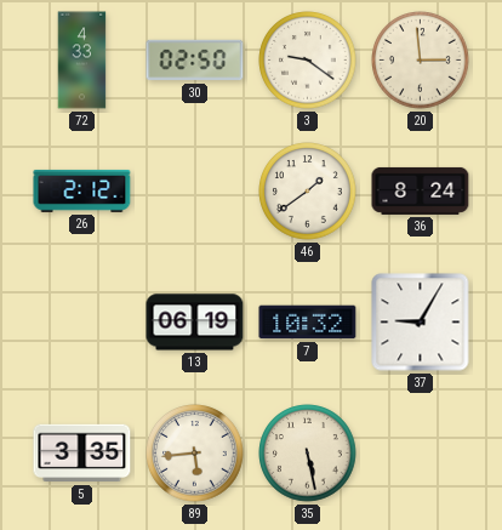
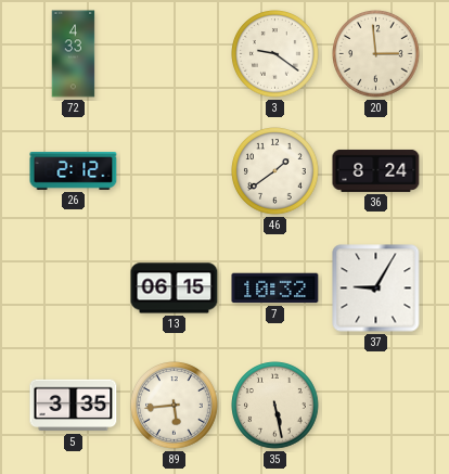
30: 02:50 -> none (195, 61)
13: 06:19 -> 06:15 (175, 289)
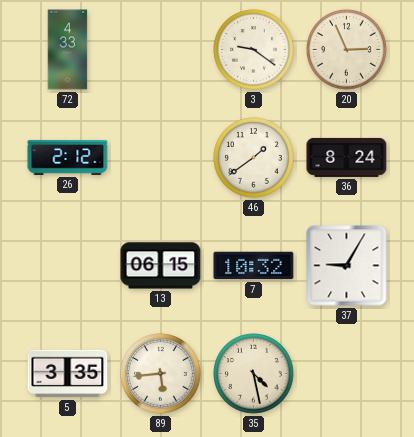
20: 2:59 -> 2:56 (347, 50)
35: 5:28 -> 4:28 (254, 374)
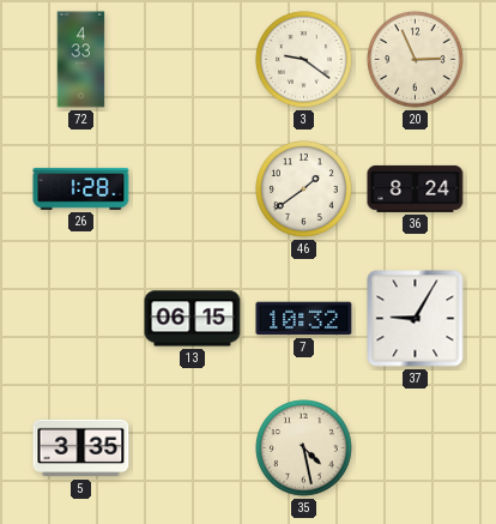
26: 2:12 -> 1:28 (81, 188)
89: 5:44 -> none (161, 374)
